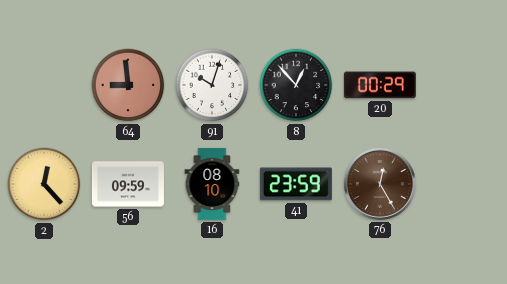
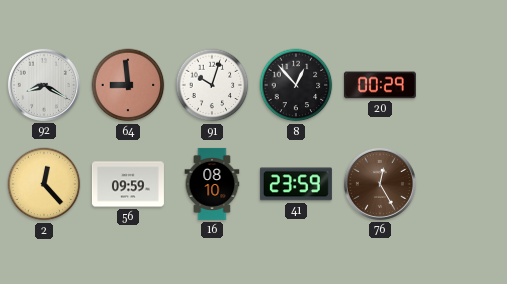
92: none -> 8:20 (44, 85)
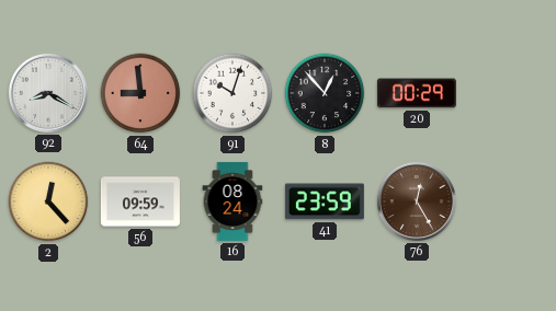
16: 08:10 -> 08:24 (232, 201)
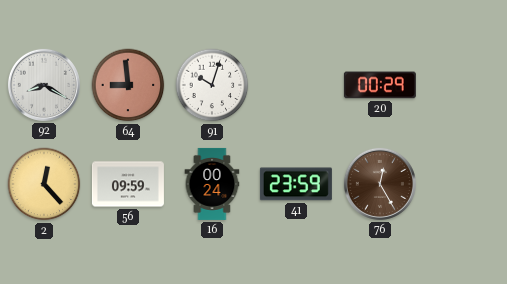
8: 12:53 -> none (325, 93)
16: 08:24 -> 00:24 (212, 184)
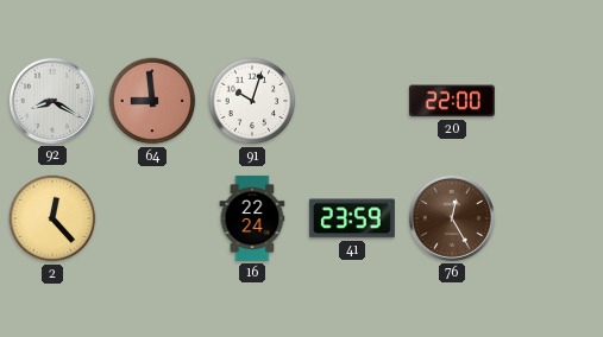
20: 00:29 -> 22:00 (452, 101)
56: 09:59 -> none (128, 184)
16: 00:24 -> 22:24 (252, 218)
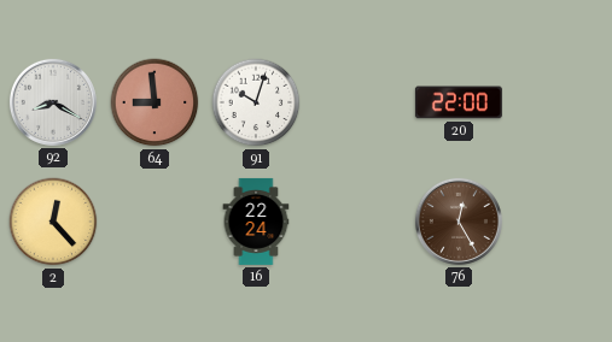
41: 23:59 -> none (352, 218)
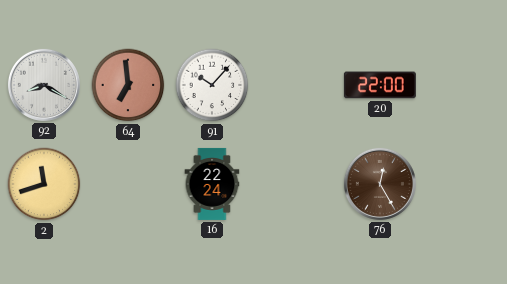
64: 8:59 -> 6:59 (128, 85)
91: 10:03 -> 10:07 (212, 85)
2: 12:23 -> 11:42 (44, 184)
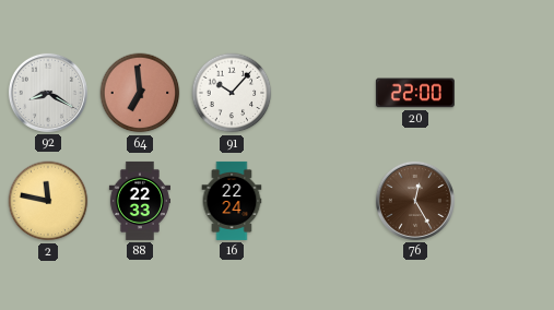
2: 11:42 -> 11:47 (48, 201)
88: none -> 22:33 (139, 201)
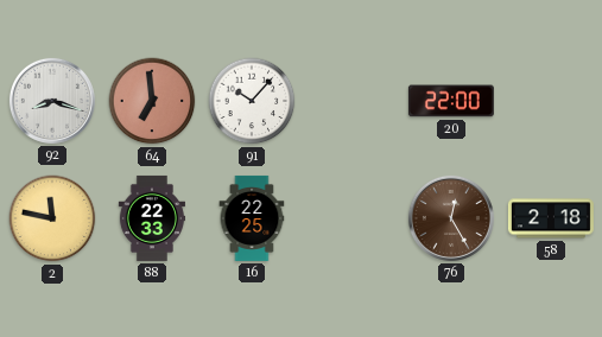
92: 8:20 -> 8:18 (52, 101)
16: 22:24 -> 22:25 (252, 218)
58: none -> 2:18 (551, 218)
